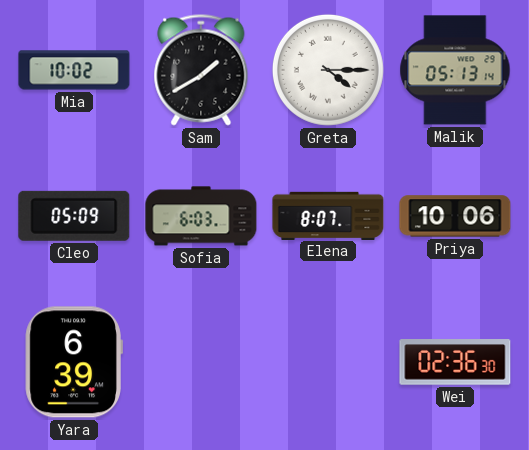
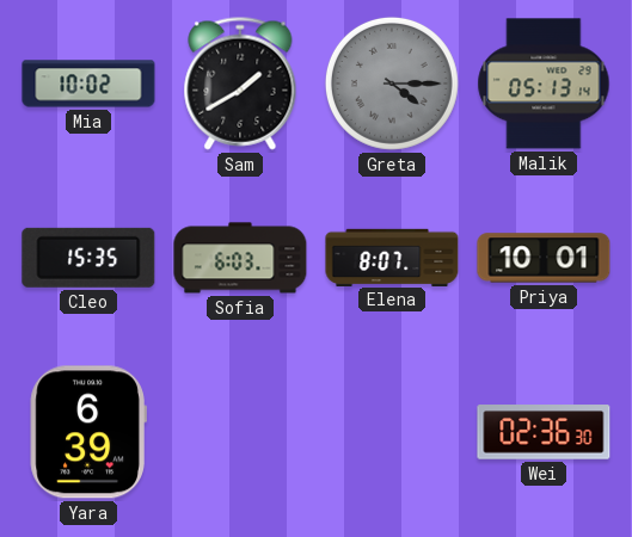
Greta dial: white -> grey (392, 84)
Cleo: 05:09 -> 15:35 (88, 258)
Priya: 10:06 -> 10:01 (544, 258)
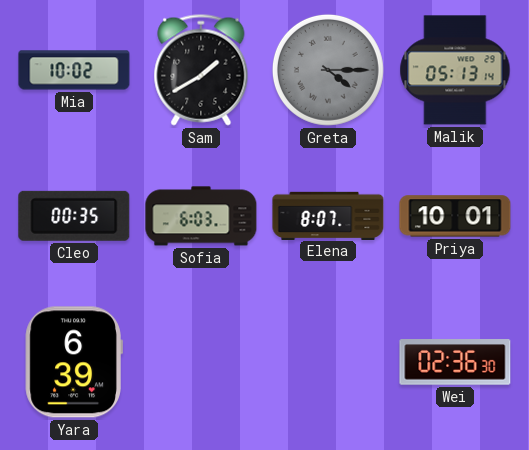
Cleo: 15:35 -> 00:35 (74, 216)
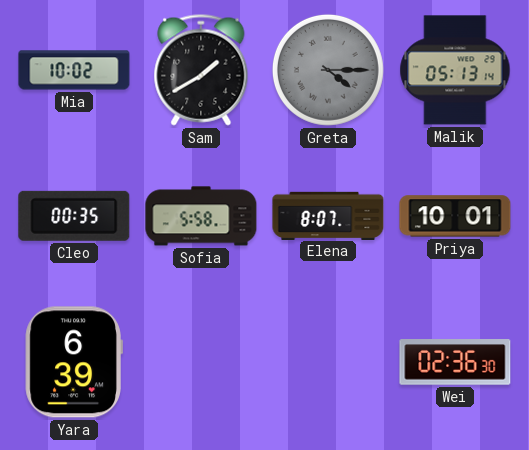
Sofia: 6:03 -> 5:58 (201, 216)
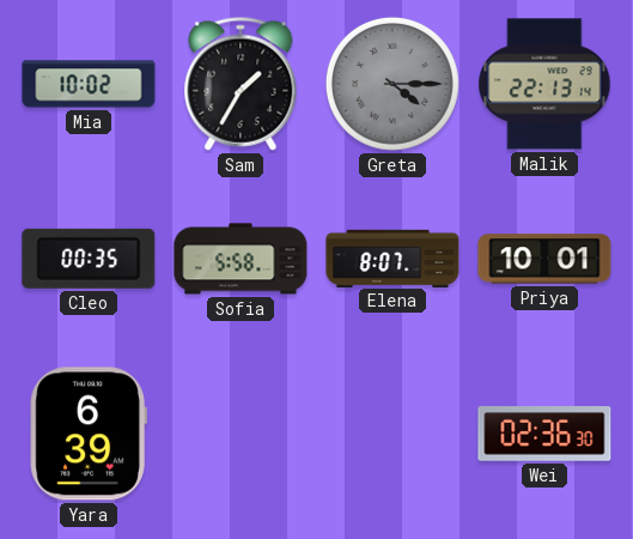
Sam: 1:40 -> 1:35 (241, 84)
Malik: 05:13 -> 22:13 (544, 84)
